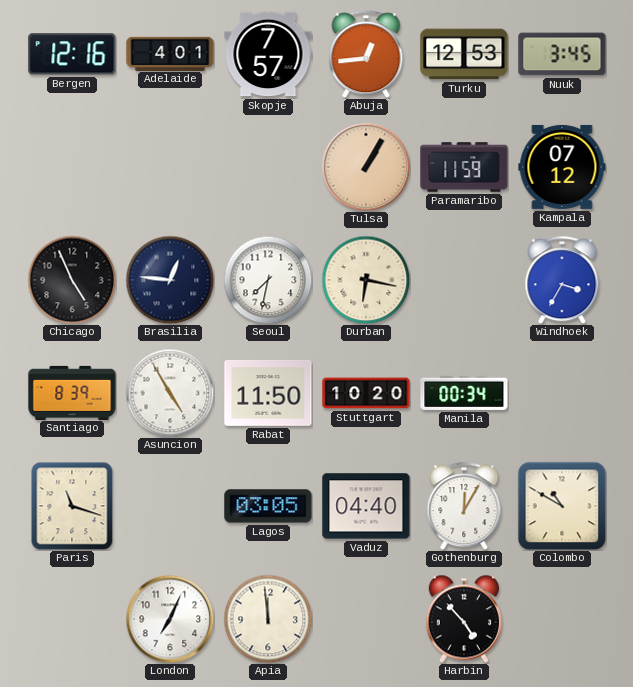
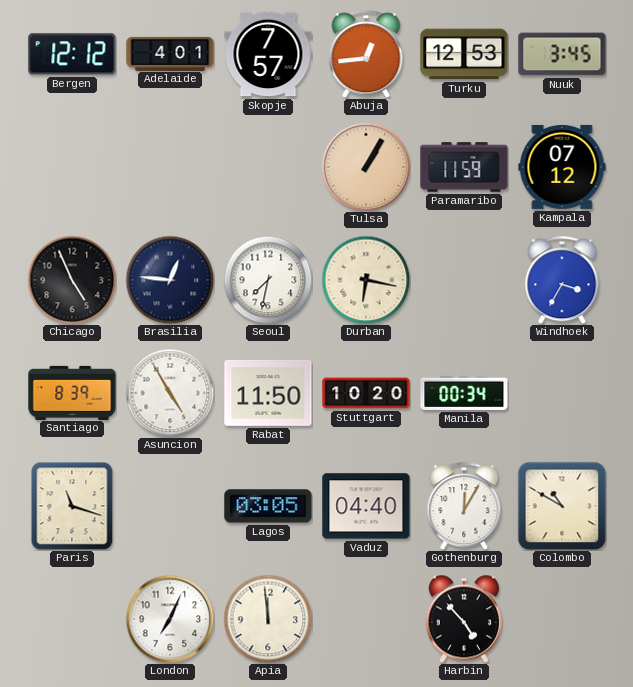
Bergen: 12:16 -> 12:12 (72, 54)
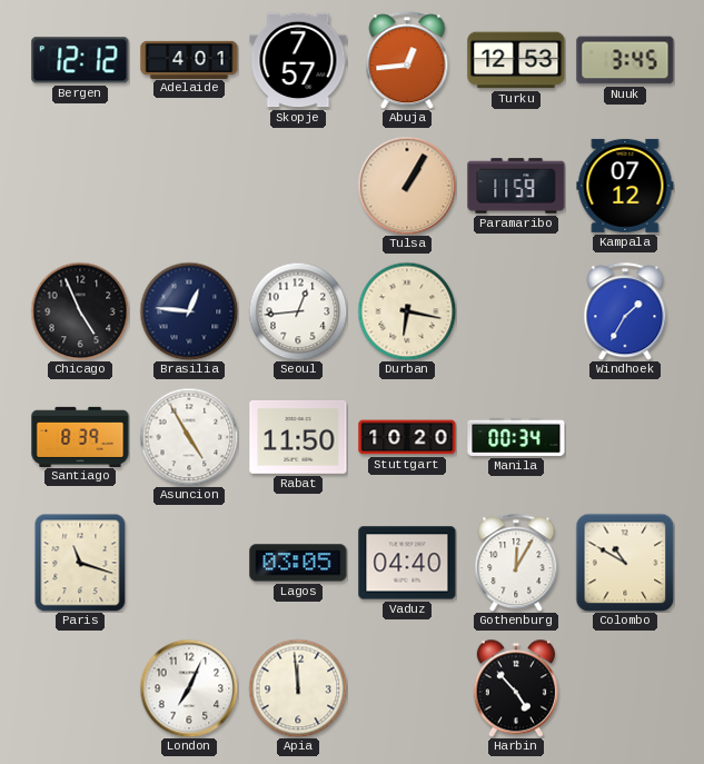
Seoul: 7:32 -> 12:44 (298, 311)
Windhoek: 3:35 -> 1:35 (625, 311)
